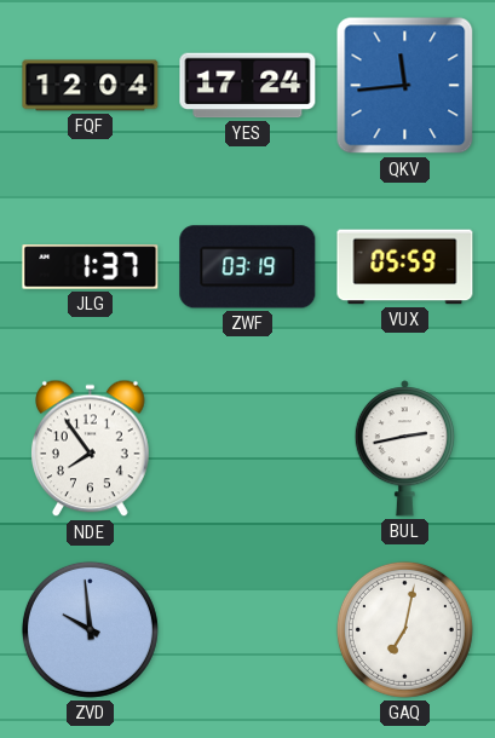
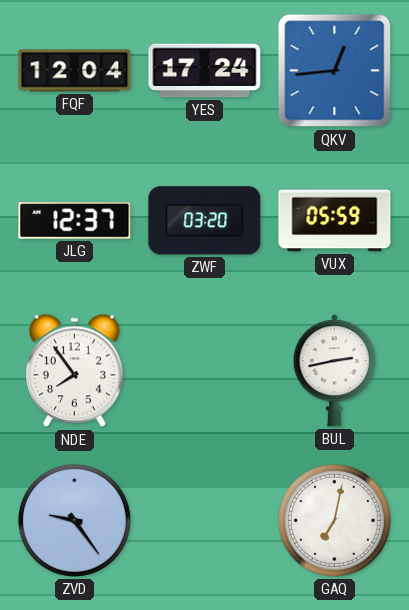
QKV: 11:44 -> 12:44 (335, 71)
JLG: 1:37 -> 12:37 (75, 221)
ZWF: 03:19 -> 03:20 (205, 221)
ZVD: 9:59 -> 9:24 (74, 520)
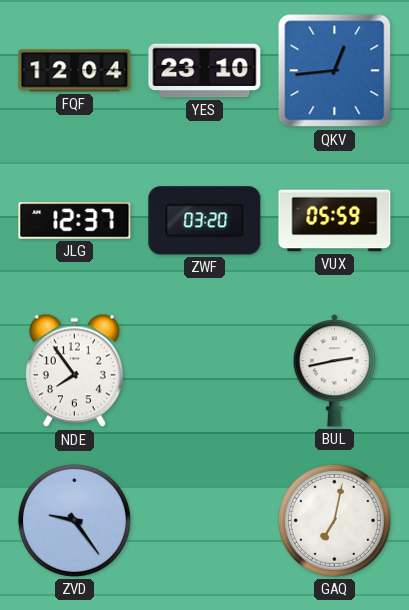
YES: 17:24 -> 23:10 (205, 71)
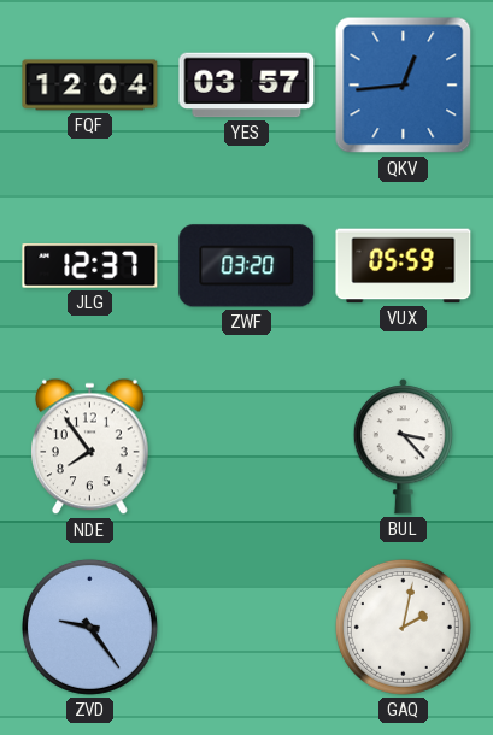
YES: 23:10 -> 03:57 (247, 86)
BUL: 2:43 -> 3:23 (403, 447)
GAQ: 7:02 -> 2:02 (403, 627)
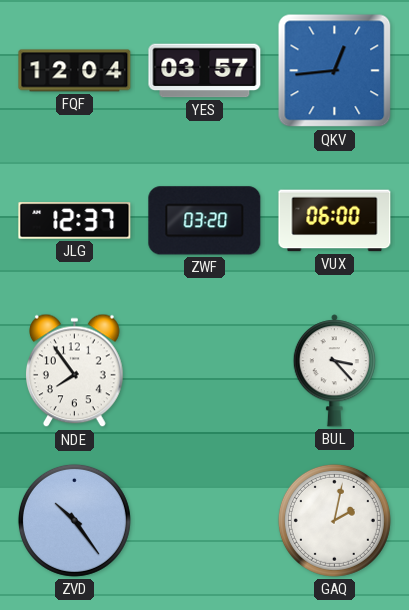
VUX: 05:59 -> 06:00 (335, 221)
ZVD: 9:24 -> 10:24 (74, 520)
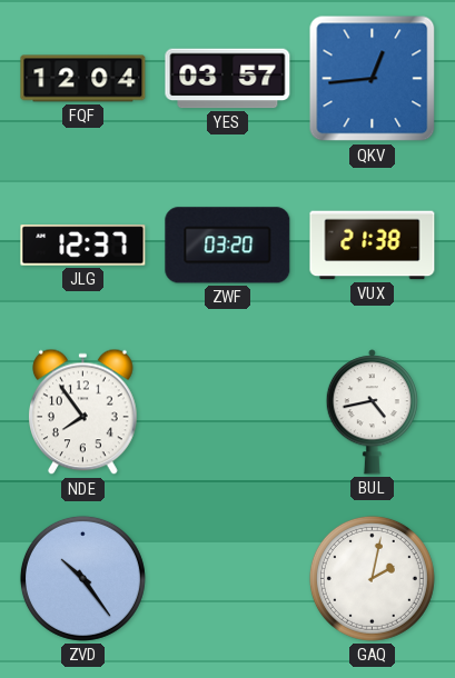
VUX: 06:00 -> 21:38 (373, 246)
BUL: 3:23 -> 4:43 (372, 412)
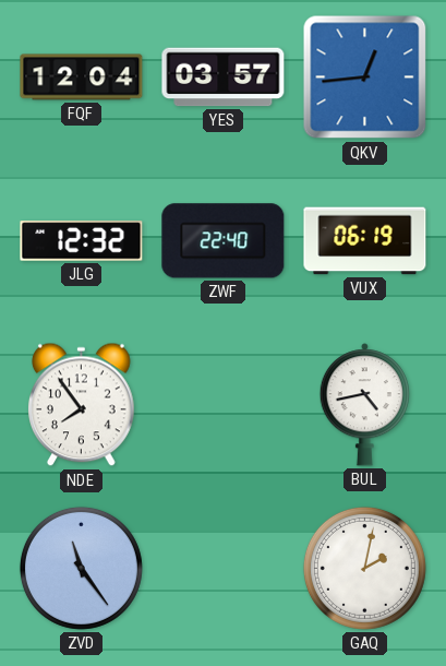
JLG: 12:37 -> 12:32 (82, 241)
ZWF: 03:20 -> 22:40 (224, 241)
VUX: 21:38 -> 06:19 (365, 241)
ZVD: 10:24 -> 11:24 (81, 568)
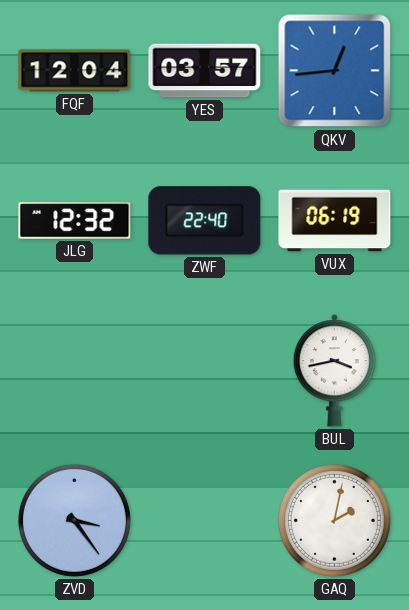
NDE: 7:54 -> none (82, 405)
BUL: 4:43 -> 3:43 (334, 371)
ZVD: 11:24 -> 3:24 (74, 520)
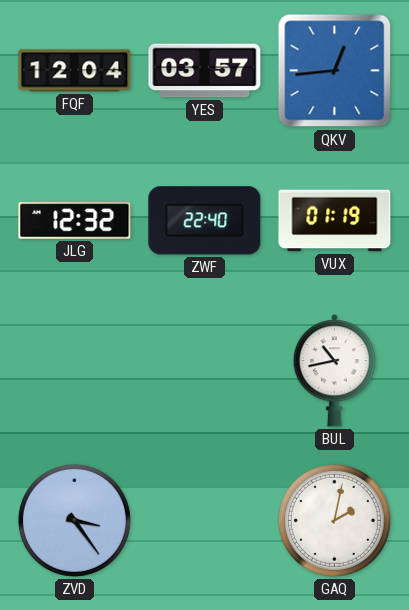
VUX: 06:19 -> 01:19 (335, 221)
BUL: 3:43 -> 10:43 (334, 371)
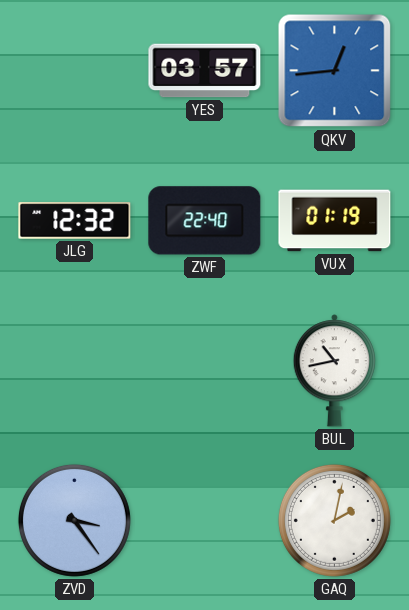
FQF: 12:04 -> none (75, 71)
